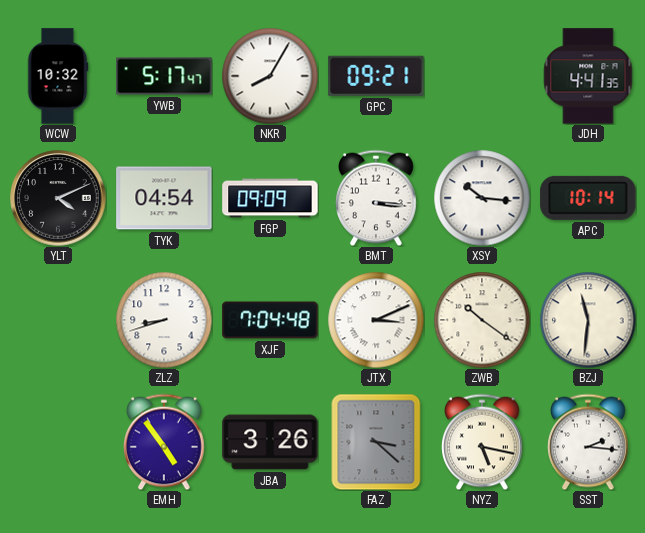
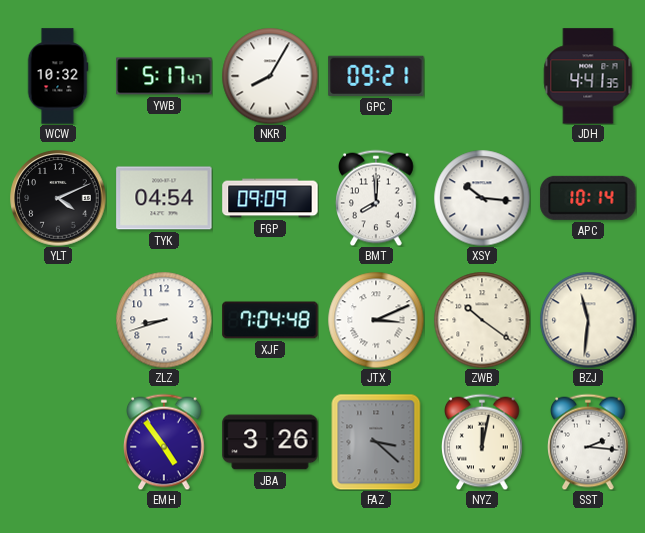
BMT: 3:16 -> 8:00 (377, 198)
NYZ: 5:17 -> 12:02 (483, 442)
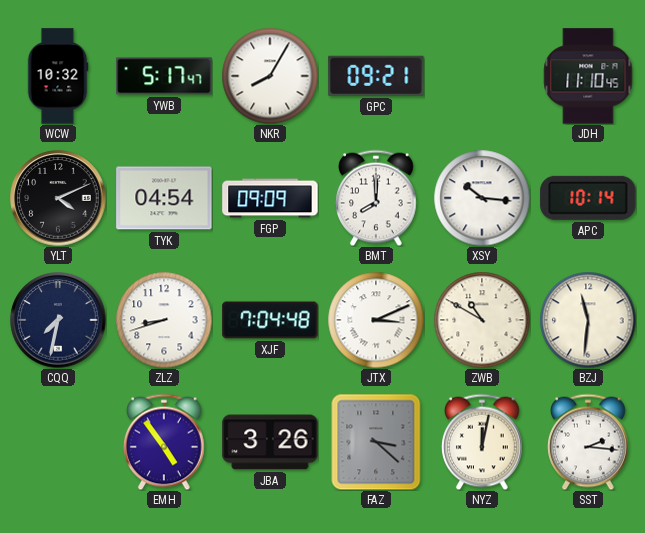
JDH: 4:41 -> 11:10 (588, 76)
CQQ: none -> 7:32 (58, 320)
ZWB: 10:21 -> 10:50 (482, 320)
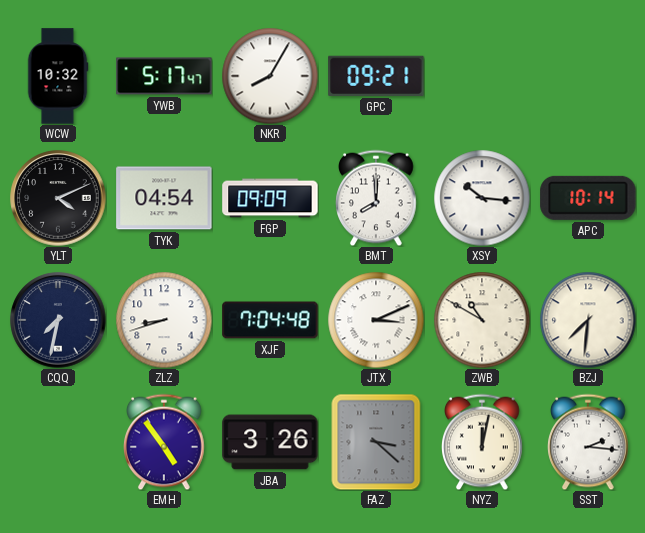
JDH: 11:10 -> none (588, 76)
BZJ: 11:31 -> 7:31 (588, 320)
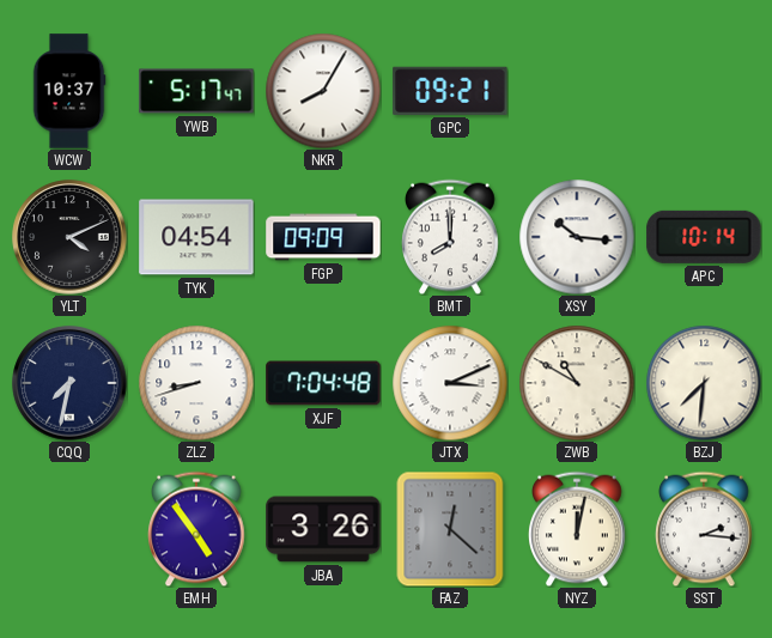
WCW: 10:32 -> 10:37 (69, 91)
FAZ: 3:22 -> 12:22 (450, 529)
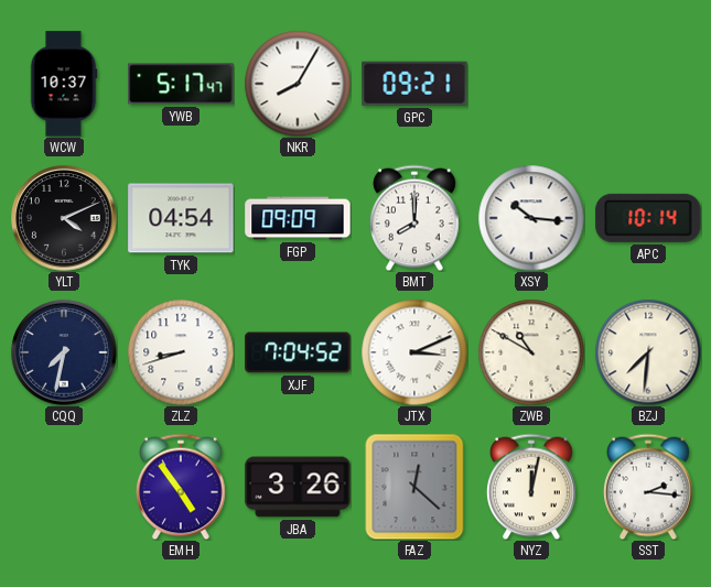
XJF: 7:04:48 -> 7:04:52 (298, 352)
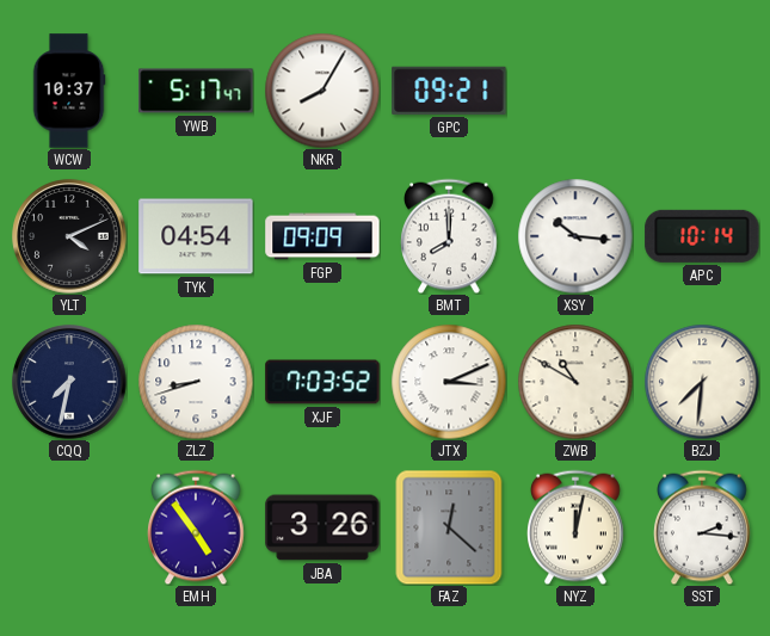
XJF: 7:04 -> 7:03 (322, 382)
